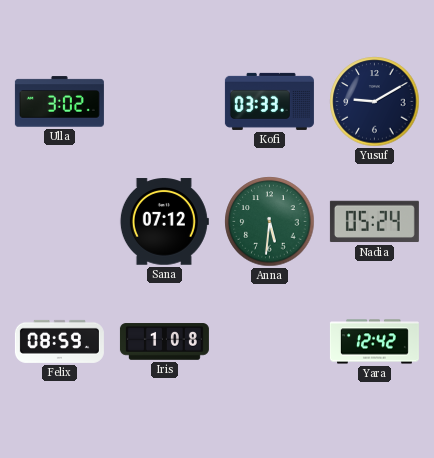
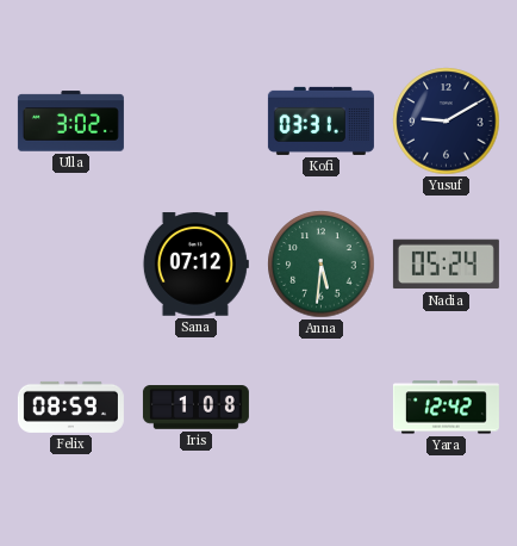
Kofi: 03:33 -> 03:31 (320, 120)
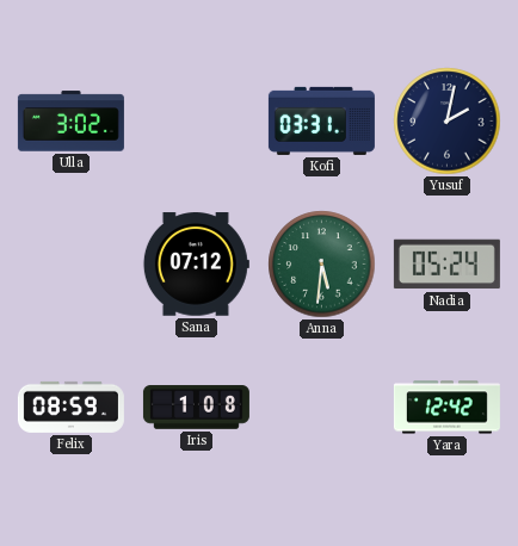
Yusuf: 9:10 -> 2:02 (448, 122)
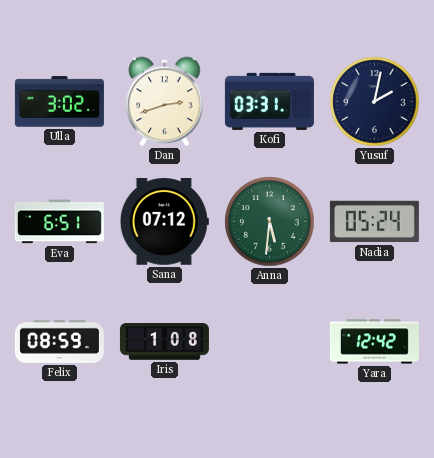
Dan: none -> 2:42 (165, 102)
Eva: none -> 6:51 (59, 222)
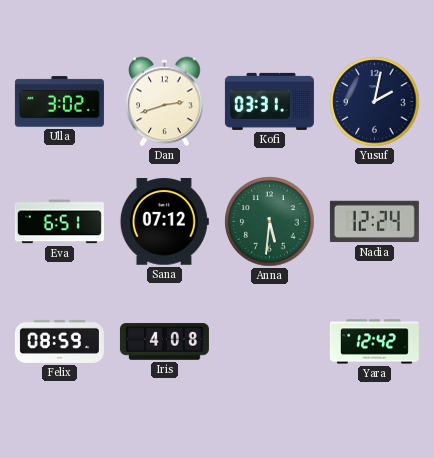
Nadia: 05:24 -> 12:24 (374, 222)
Iris: 1:08 -> 4:08 (164, 342)
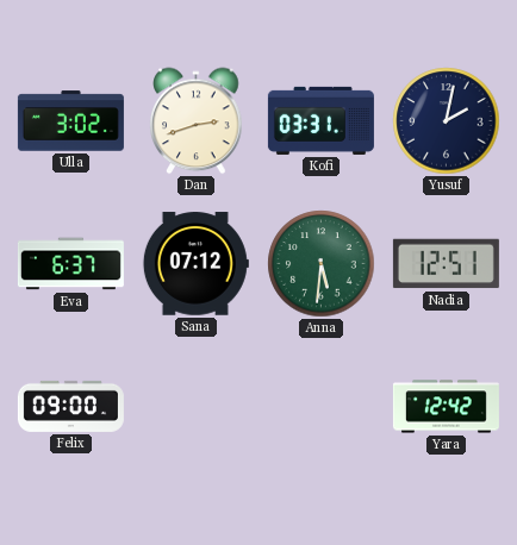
Eva: 6:51 -> 6:37 (70, 264)
Nadia: 12:24 -> 12:51 (446, 264)
Felix: 08:59 -> 09:00 (70, 406)
Iris: 4:08 -> none (164, 342)
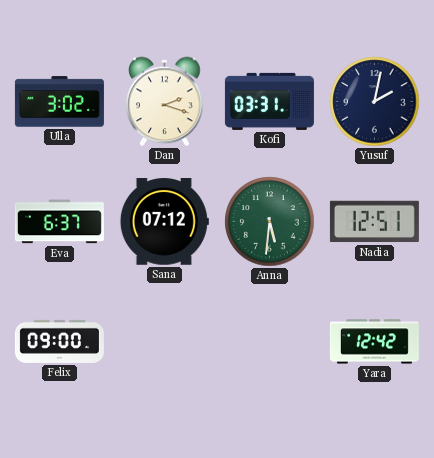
Dan: 2:42 -> 2:18 (165, 102)
